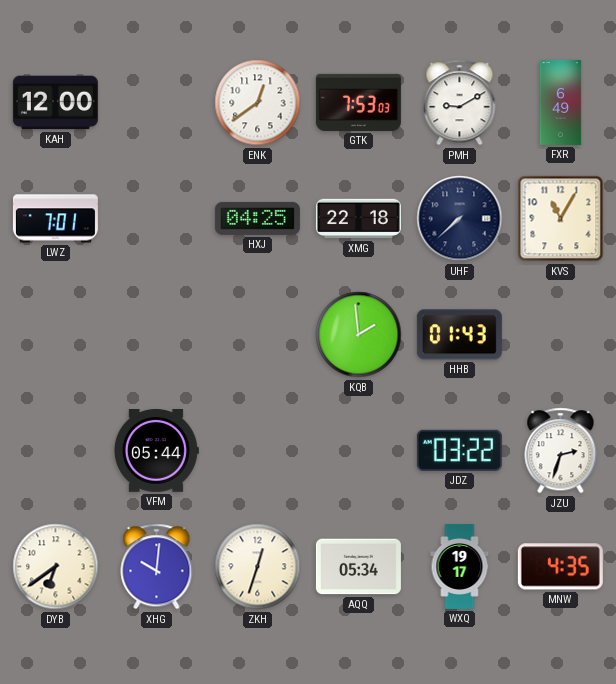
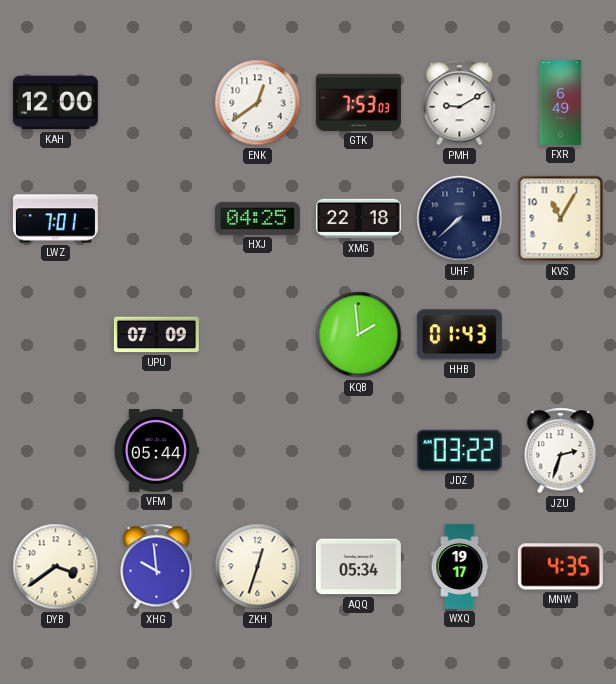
UPU: none -> 07:09 (156, 335)
DYB: 6:39 -> 3:39 (56, 567)
XHG: 10:01 -> 9:59 (157, 567)
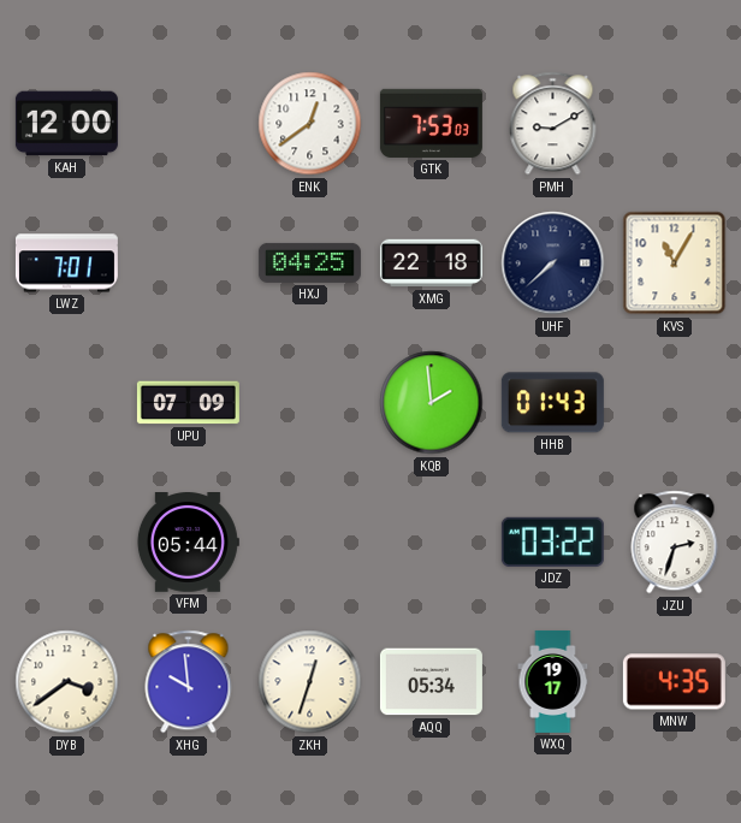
FXR: 6:49 -> none (561, 102)
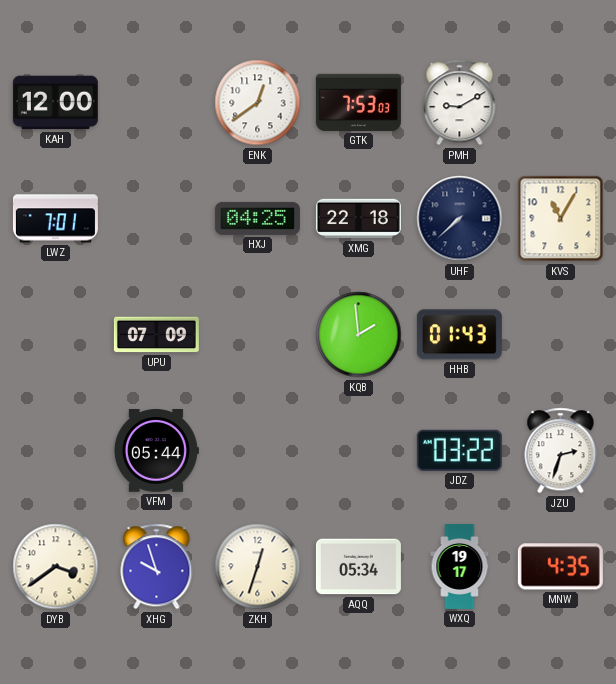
XHG: 9:59 -> 9:57 (157, 567)
